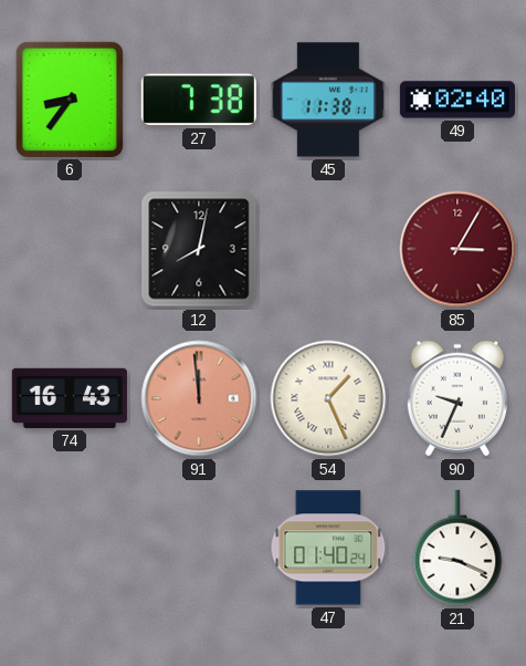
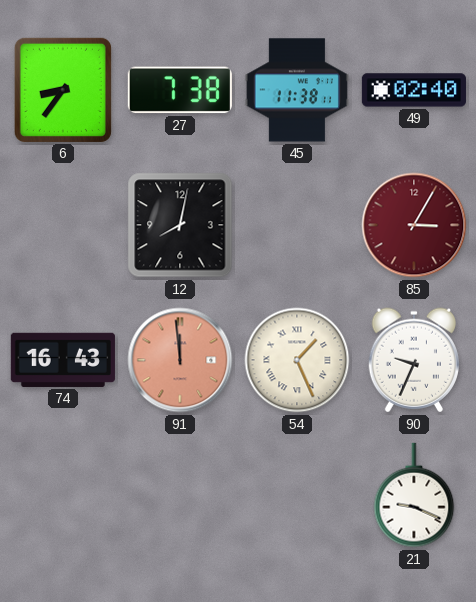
47: 01:40 -> none (328, 548)
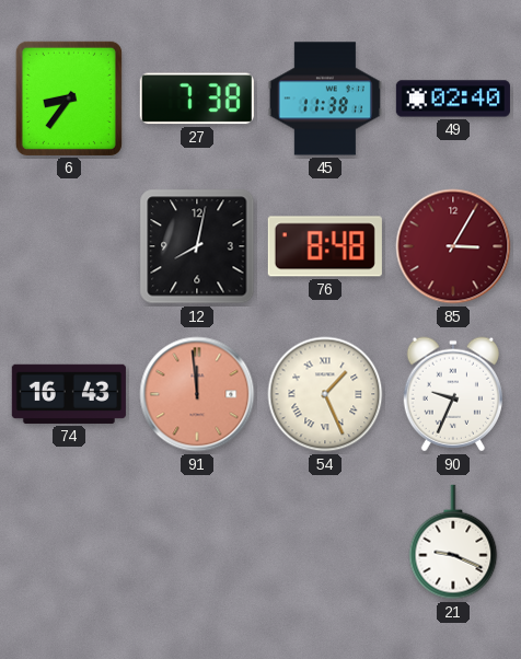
76: none -> 8:48 (325, 246)
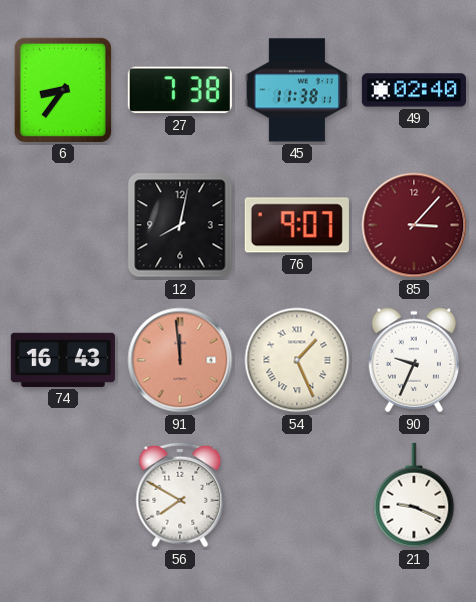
76: 8:48 -> 9:07 (297, 225)
85: 3:05 -> 3:07 (414, 225)
56: none -> 7:50 (180, 495)
